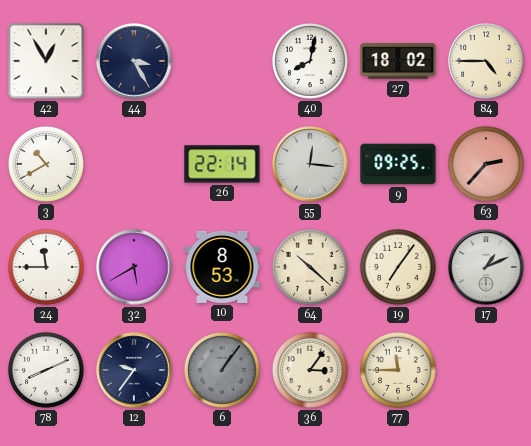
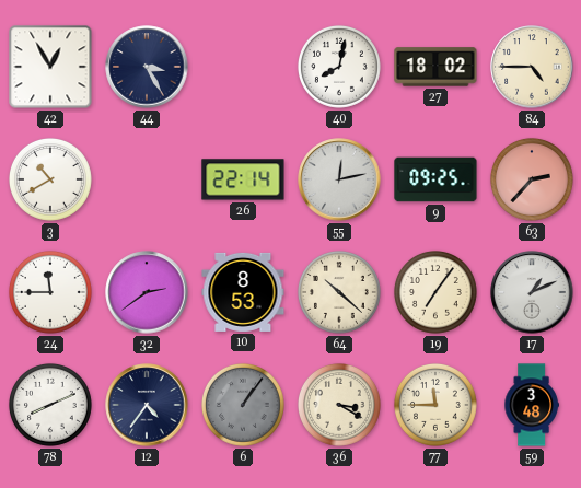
55: 12:16 -> 12:13 (339, 179)
32: 5:40 -> 2:39 (147, 292)
12: 9:36 -> 4:36 (147, 405)
36: 3:06 -> 3:20 (339, 405)
59: none -> 3:48 (532, 405)
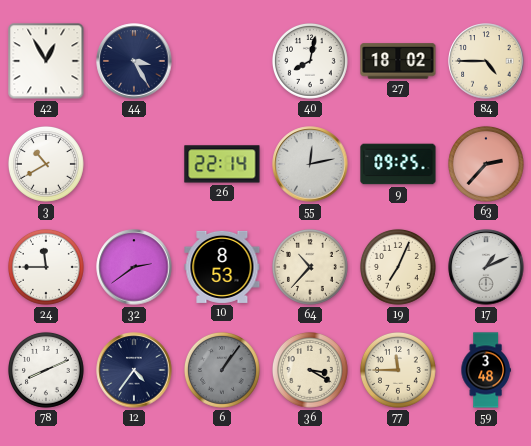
64: 10:22 -> 10:37 (310, 267)
19: 7:06 -> 7:04 (398, 267)
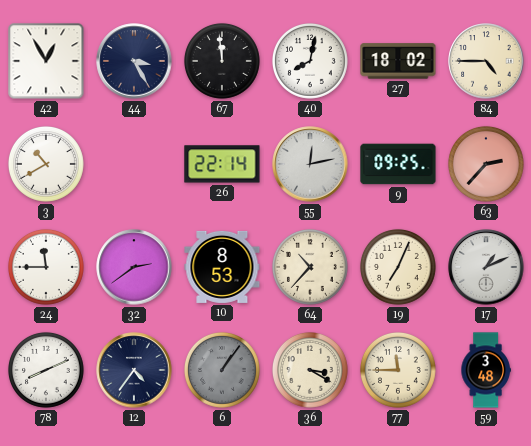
67: none -> 11:59 (222, 61)
